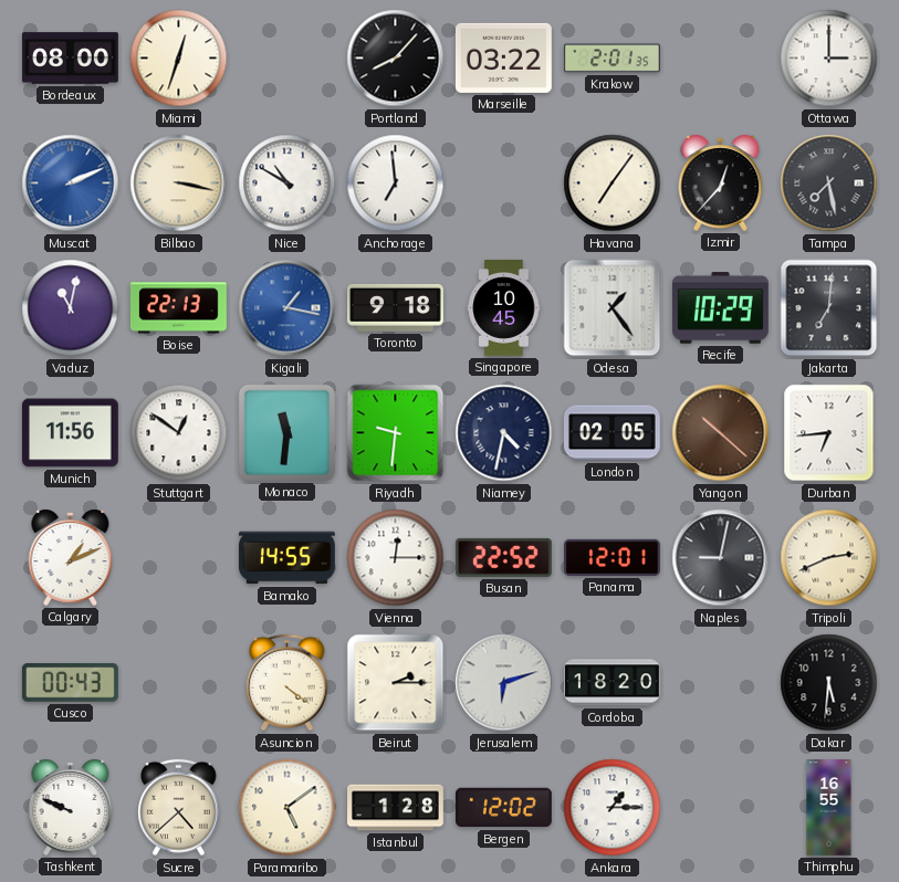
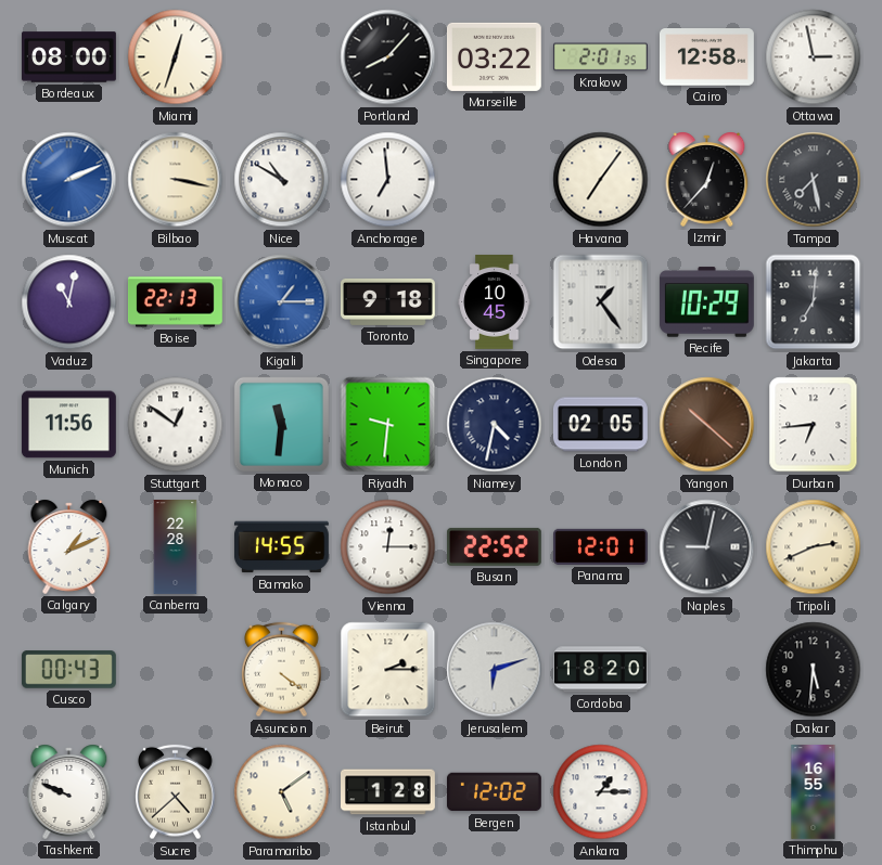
Cairo: none -> 12:58 (706, 57)
Ottawa: 3:00 -> 2:58 (814, 57)
Kigali: 1:17 -> 1:15 (282, 302)
Canberra: none -> 22:28 (176, 547)
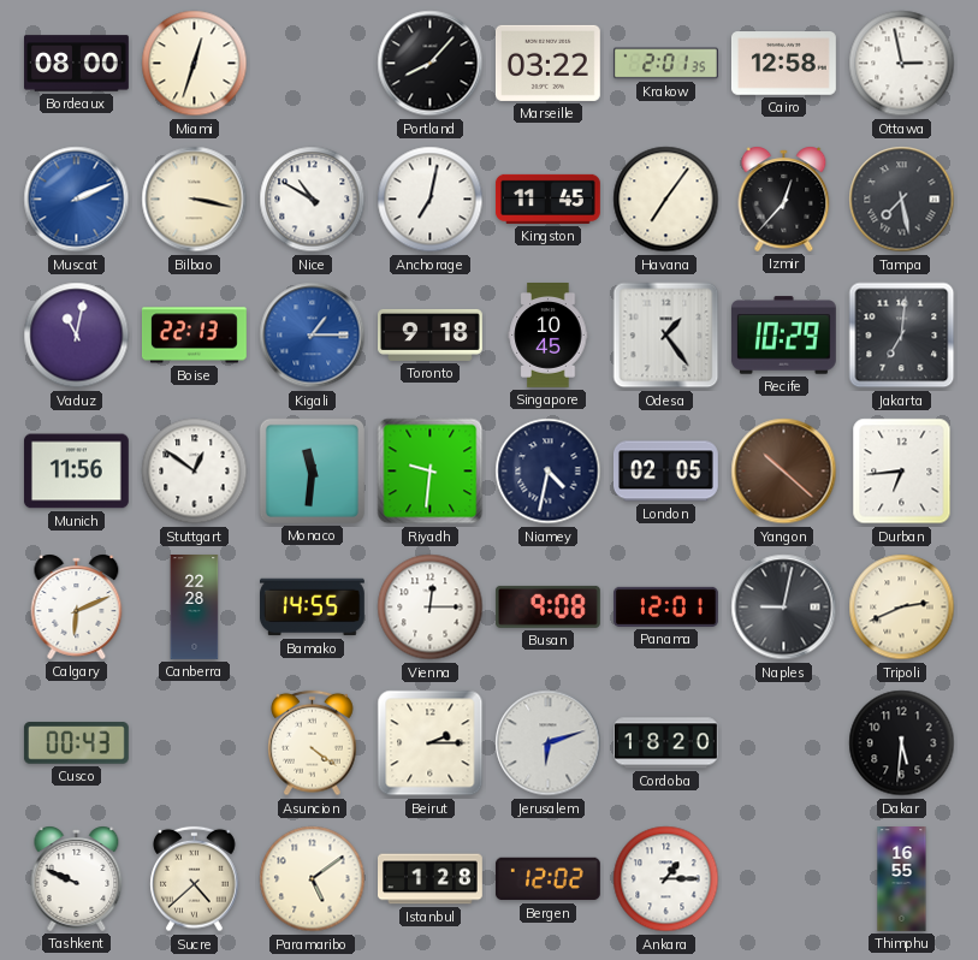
Anchorage: 6:59 -> 7:02 (431, 200)
Kingston: none -> 11:45 (547, 198)
Calgary: 1:11 -> 6:11 (77, 606)
Busan: 22:52 -> 9:08 (547, 606)
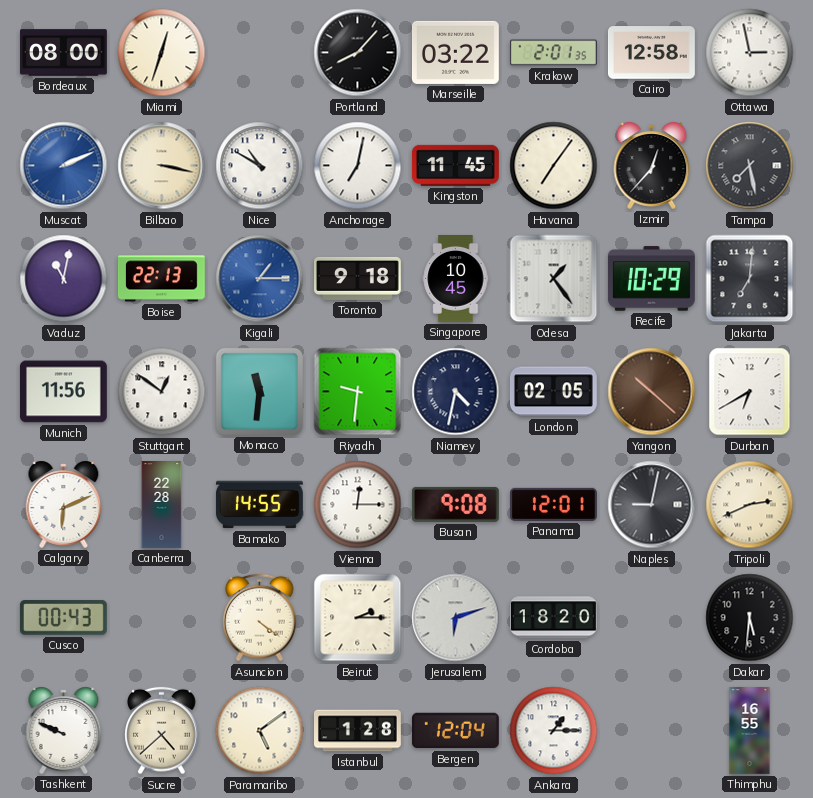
Durban: 6:44 -> 6:40 (750, 392)
Bergen: 12:02 -> 12:04 (455, 731)
